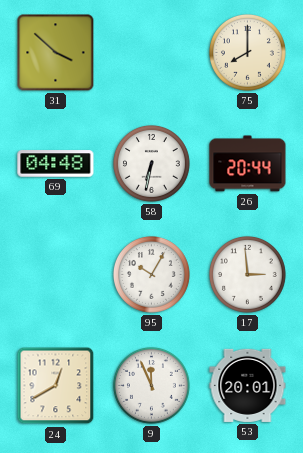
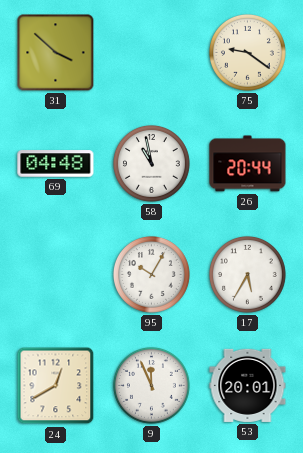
75: 8:00 -> 9:21 (247, 52)
58: 6:32 -> 10:58 (151, 163)
17: 2:59 -> 5:35 (247, 274)
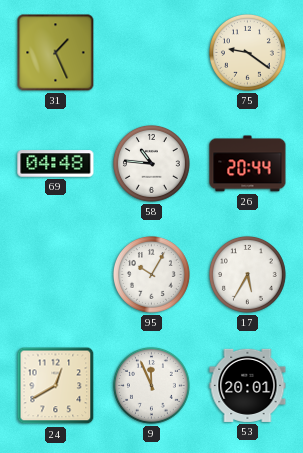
31: 3:52 -> 1:26 (56, 53)
58: 10:58 -> 10:46 (151, 163)
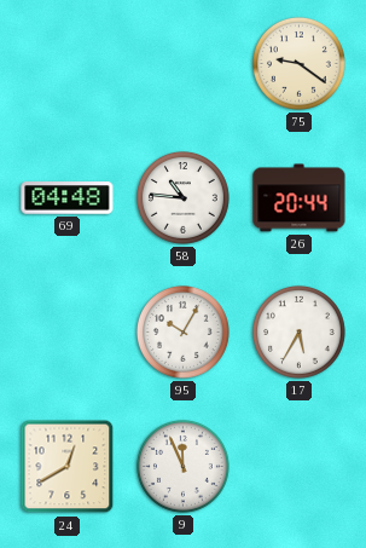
31: 1:26 -> none (56, 53)
53: 20:01 -> none (248, 385)
